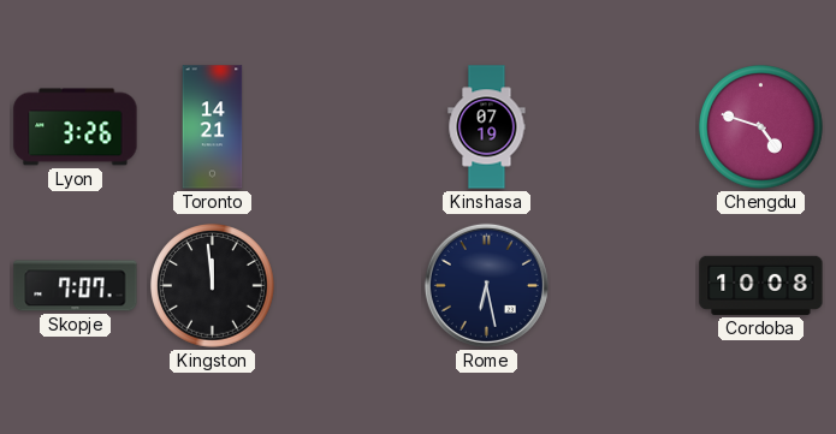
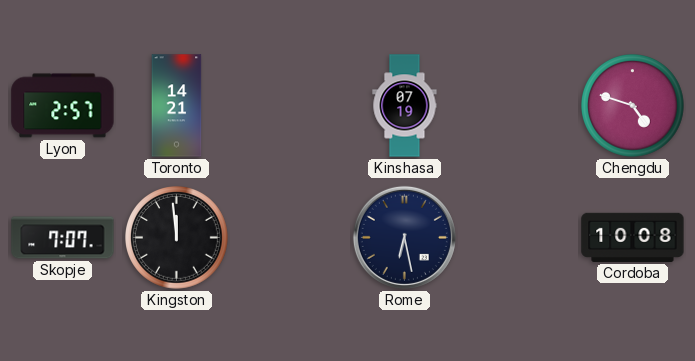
Lyon: 3:26 -> 2:57 (63, 106)
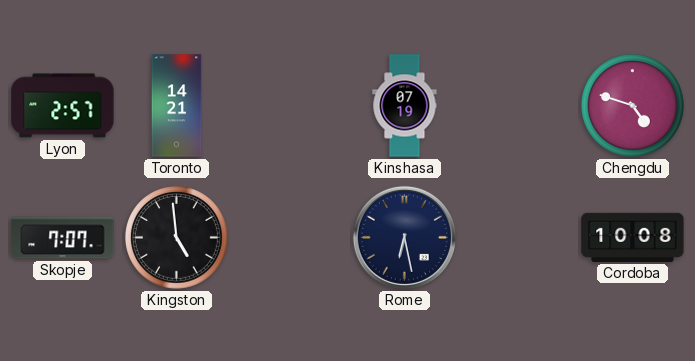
Kingston: 11:59 -> 4:59 (177, 238)
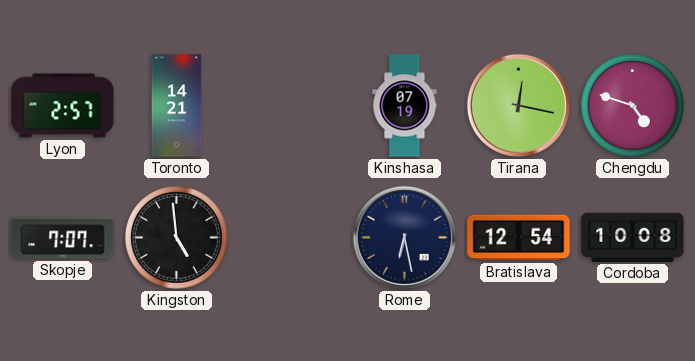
Tirana: none -> 12:17 (518, 105)
Bratislava: none -> 12:54 (519, 238)
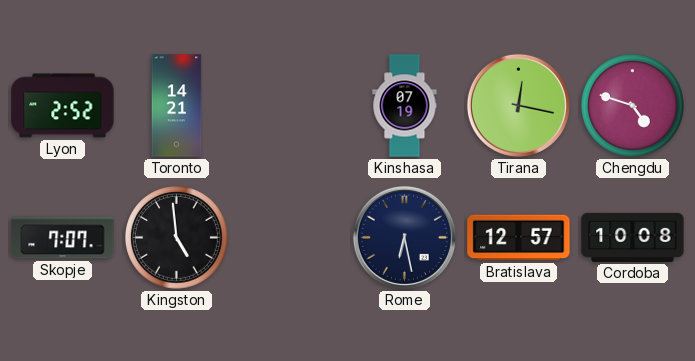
Lyon: 2:57 -> 2:52 (63, 106)
Bratislava: 12:54 -> 12:57 (519, 238)
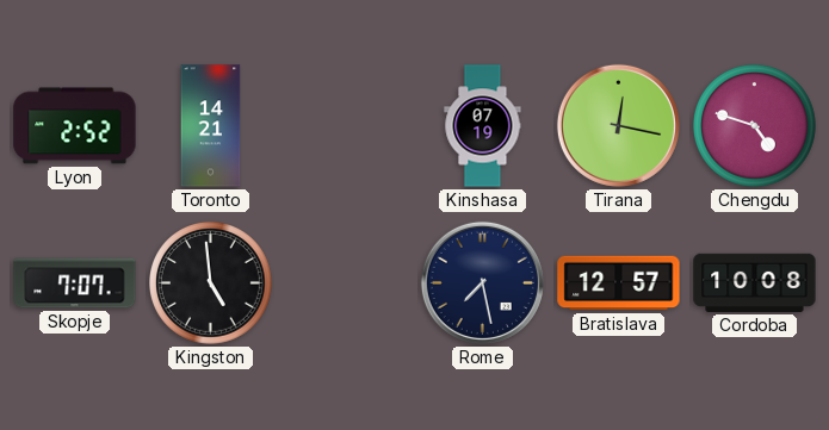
Rome: 6:28 -> 7:28 (482, 282)
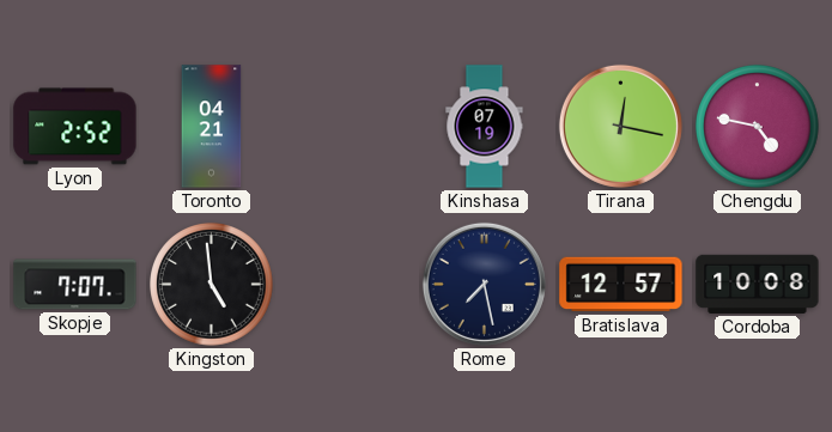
Toronto: 14:21 -> 04:21 (212, 127)
Chengdu: 4:48 -> 4:47 (758, 127)
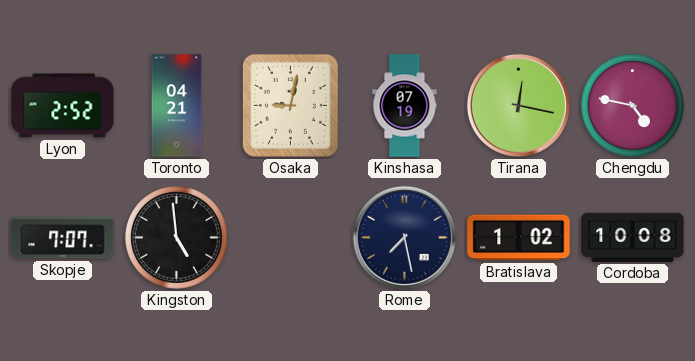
Osaka: none -> 9:02 (290, 105)
Bratislava: 12:57 -> 1:02 (519, 238)
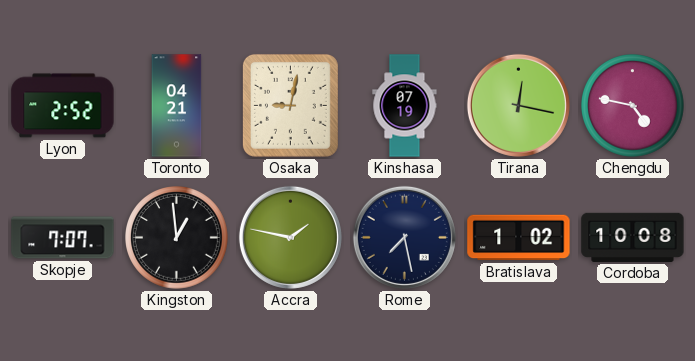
Kingston: 4:59 -> 12:59 (177, 238)
Accra: none -> 1:47 (290, 237)
